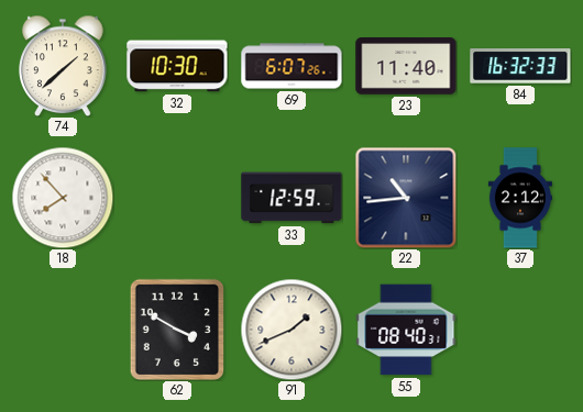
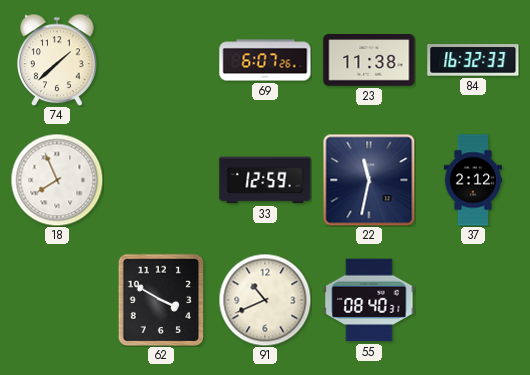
32: 10:30 -> none (177, 66)
23: 11:40 -> 11:38 (369, 60)
18: 7:53 -> 7:56 (57, 180)
22: 10:44 -> 11:32 (369, 180)
91: 1:41 -> 10:41 (265, 300)
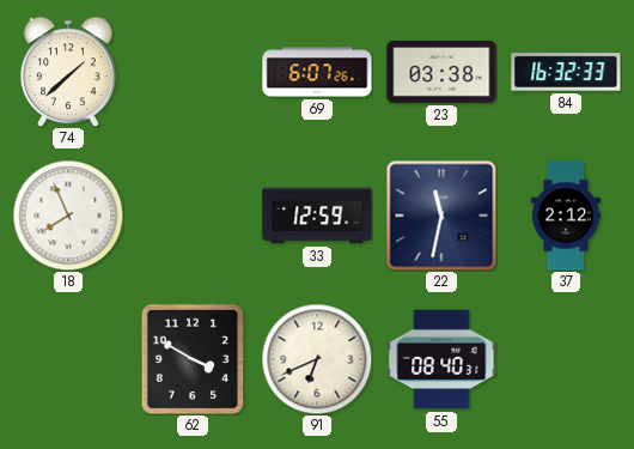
23: 11:38 -> 03:38 (441, 72)
91: 10:41 -> 6:41 (317, 359)
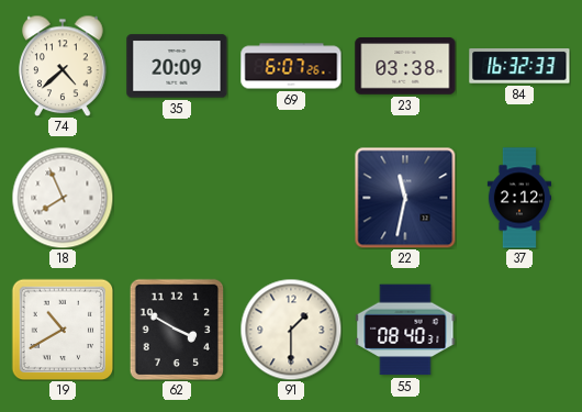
74: 1:38 -> 4:38 (63, 66)
35: none -> 20:09 (177, 66)
33: 12:59 -> none (317, 216)
19: none -> 10:40 (63, 330)
91: 6:41 -> 1:30 (291, 330)
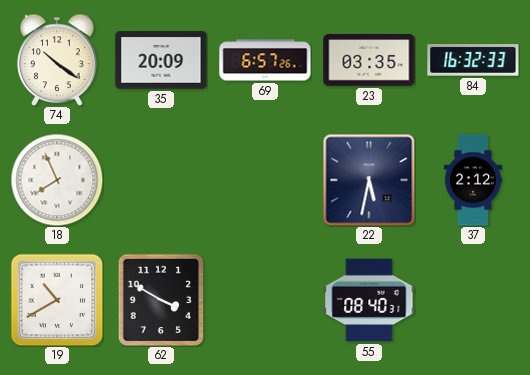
74: 4:38 -> 10:21 (57, 60)
69: 6:07 -> 6:57 (265, 60)
23: 03:38 -> 03:35 (369, 60)
22: 11:32 -> 5:32 (369, 180)
91: 1:30 -> none (291, 330)
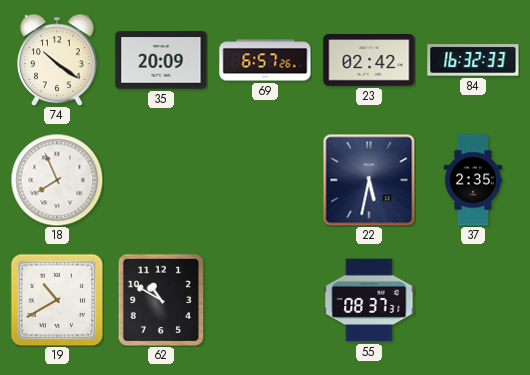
23: 03:35 -> 02:42 (369, 60)
37: 2:12 -> 2:35 (473, 180)
62: 3:50 -> 10:50 (161, 300)
55: 08:40 -> 08:37 (369, 300)
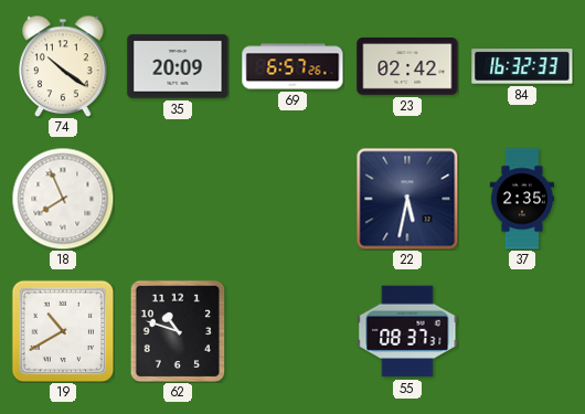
62: 10:50 -> 10:48 (178, 331)
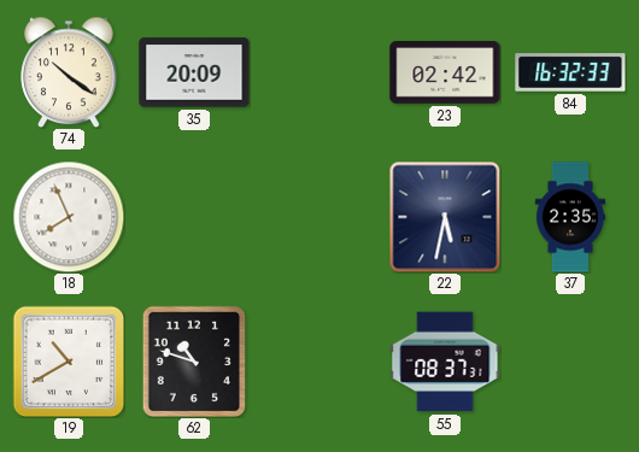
69: 6:57 -> none (292, 66)
